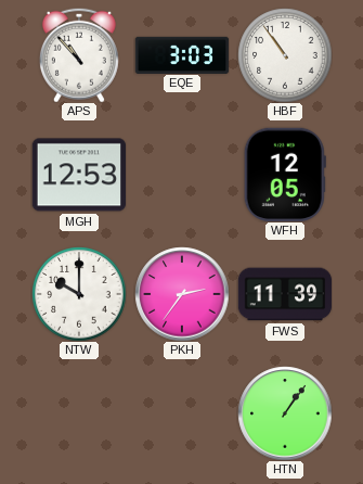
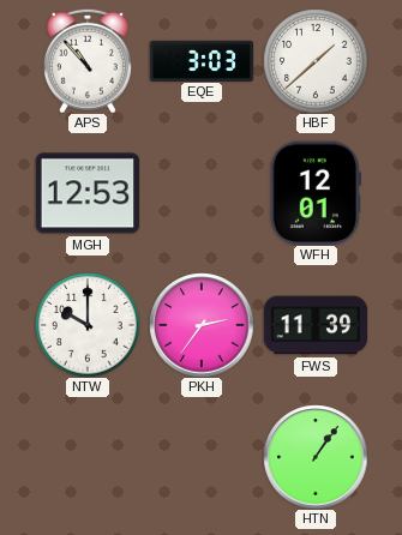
HBF: 10:54 -> 1:38 (316, 61)
WFH: 12:05 -> 12:01 (316, 192)
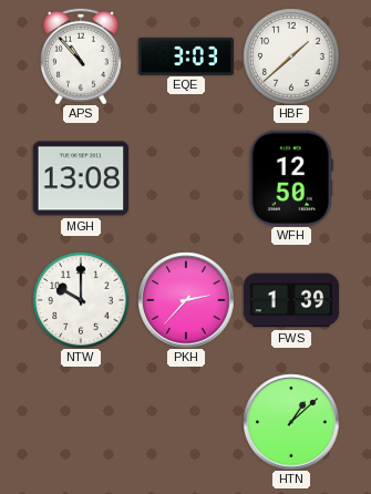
MGH: 12:53 -> 13:08 (80, 178)
WFH: 12:01 -> 12:50 (291, 177)
PKH: 2:36 -> 2:37 (186, 300)
FWS: 11:39 -> 1:39 (291, 300)
HTN: 1:06 -> 1:08 (291, 422)
